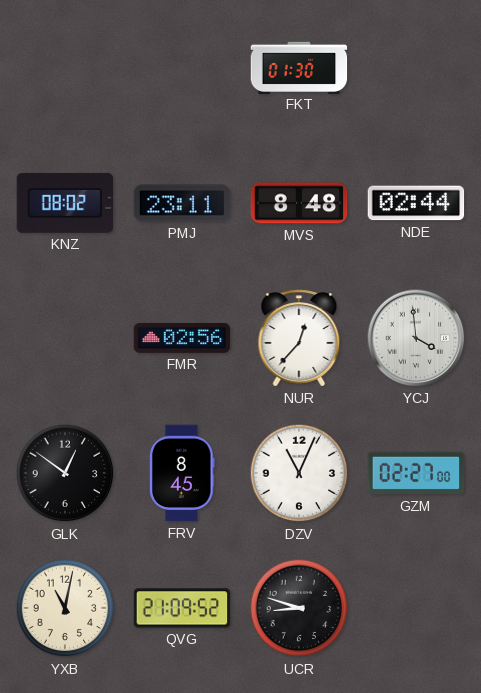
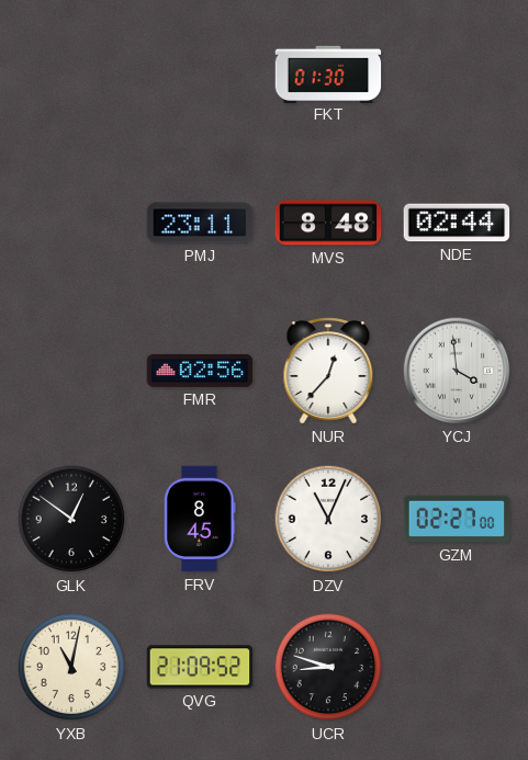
KNZ: 08:02 -> none (65, 203)
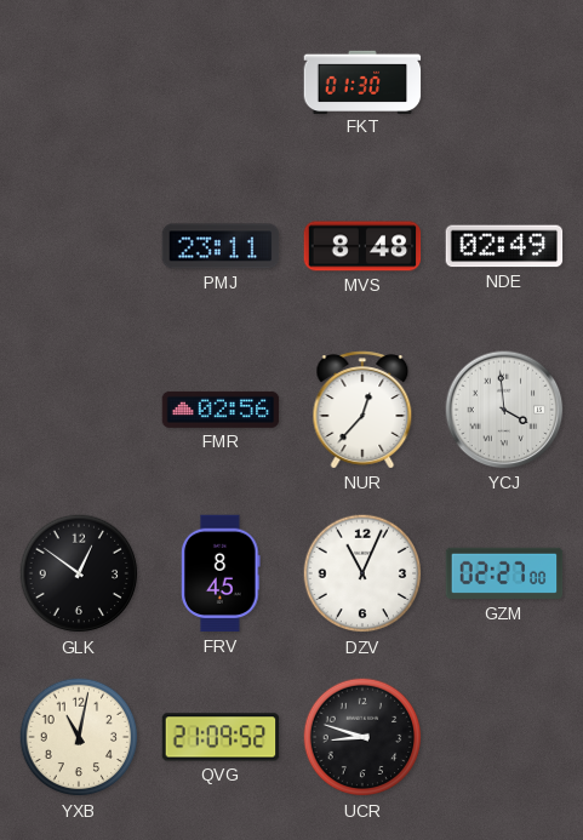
NDE: 02:44 -> 02:49 (504, 246)
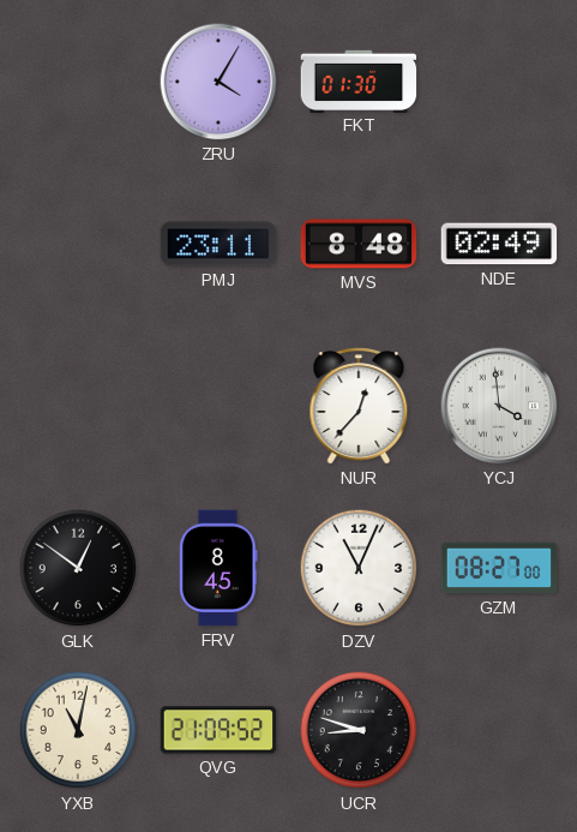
ZRU: none -> 4:05 (218, 82)
FMR: 02:56 -> none (221, 410)
GZM: 02:27 -> 08:27 (499, 568)
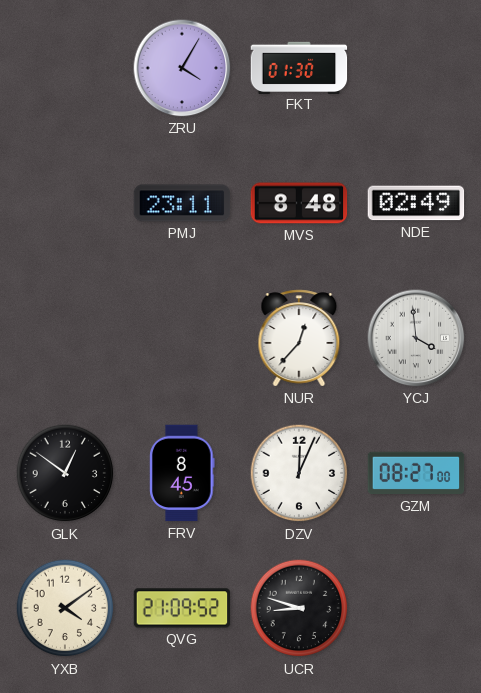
DZV: 11:04 -> 12:04 (299, 473)
YXB: 11:02 -> 4:09 (65, 608)
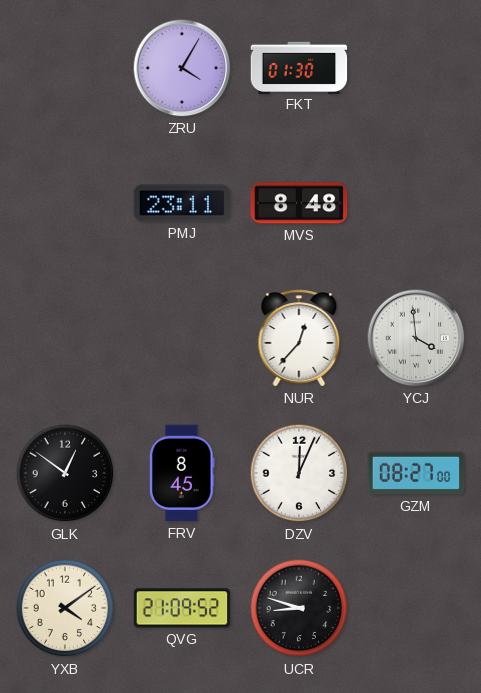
NDE: 02:49 -> none (416, 203)
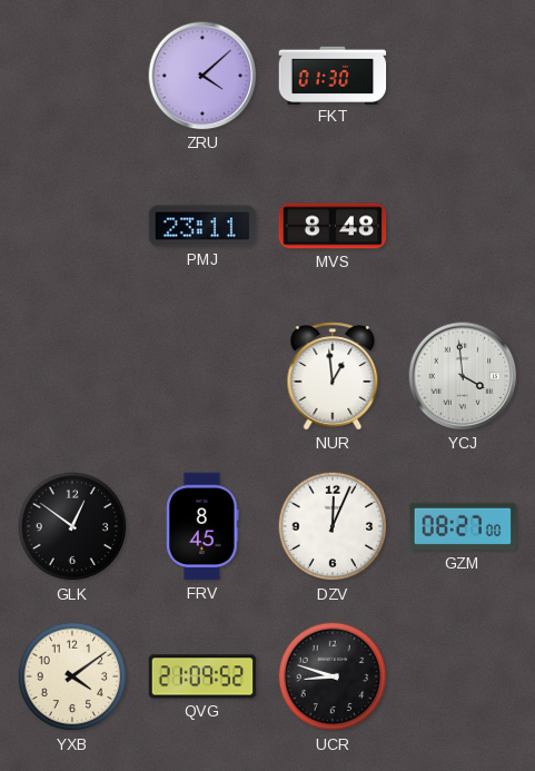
ZRU: 4:05 -> 4:08 (202, 76)
NUR: 12:37 -> 12:59 (333, 376)
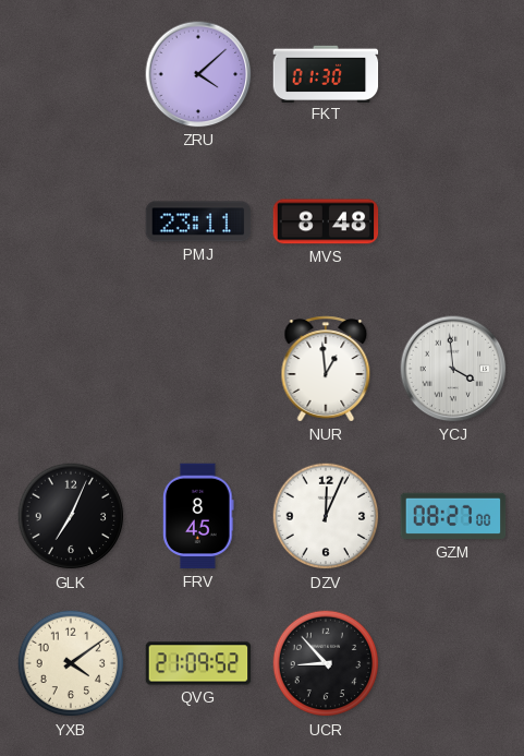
GLK: 12:51 -> 7:04 (71, 516)
UCR: 8:48 -> 8:53 (326, 663)
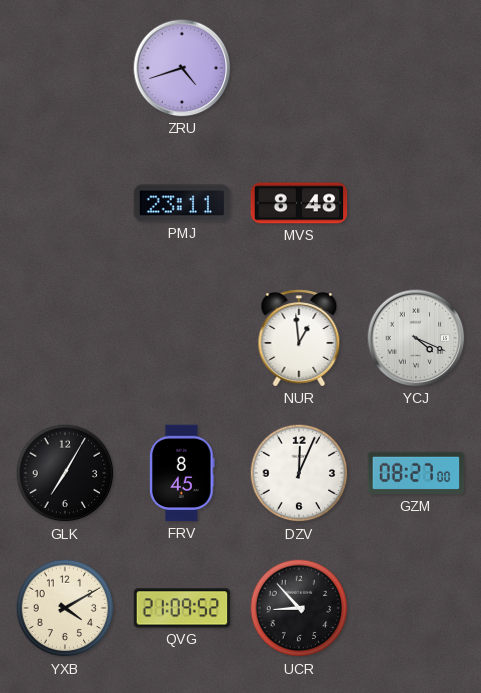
ZRU: 4:08 -> 4:42 (182, 68)
FKT: 01:30 -> none (326, 73)
YCJ: 3:59 -> 4:19 (416, 338)
GLK: 7:04 -> 7:05 (65, 473)
YXB: 4:09 -> 4:10 (65, 608)
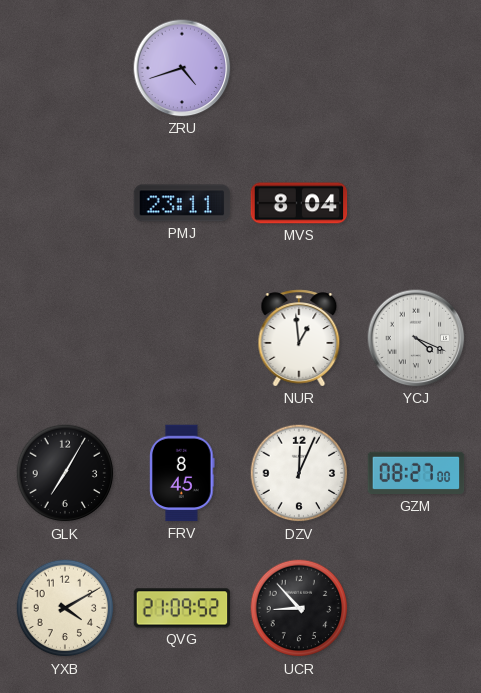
MVS: 8:48 -> 8:04 (299, 203)
